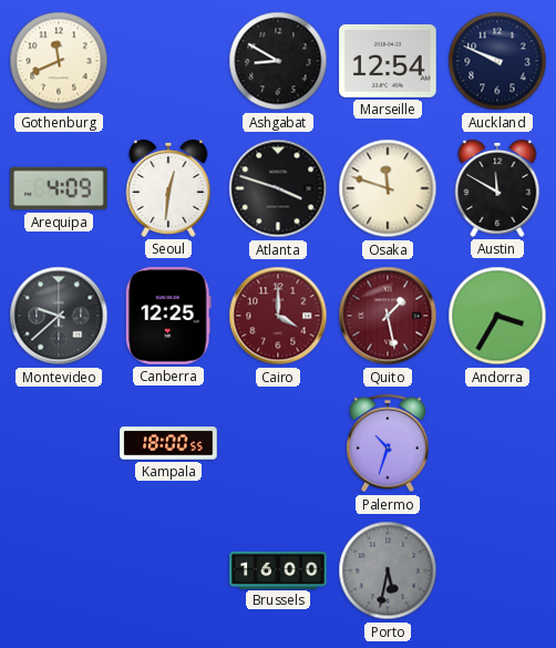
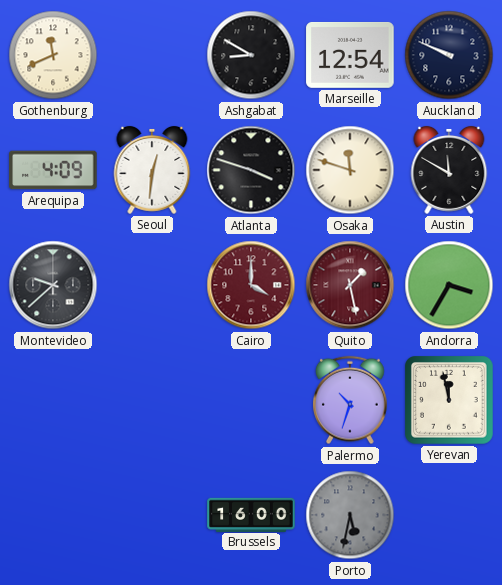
Canberra: 12:25 -> none (168, 316)
Kampala: 18:00 -> none (168, 443)
Yerevan: none -> 11:58 (450, 401)
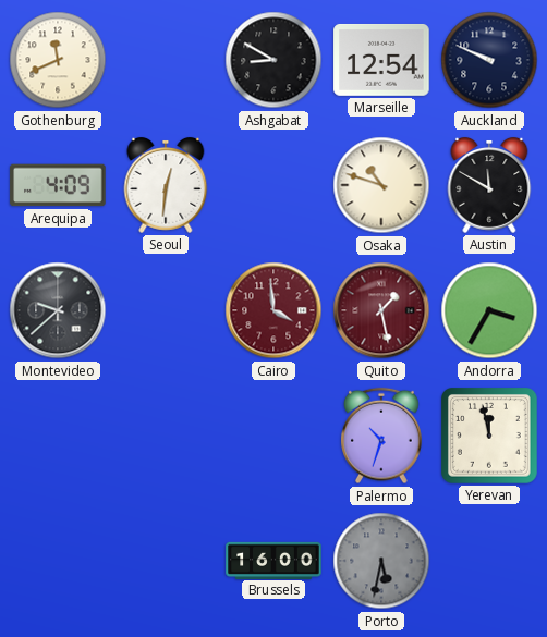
Atlanta: 3:48 -> none (251, 170)
Osaka: 11:48 -> 10:48 (381, 185)
Cairo: 4:00 -> 3:59 (273, 310)
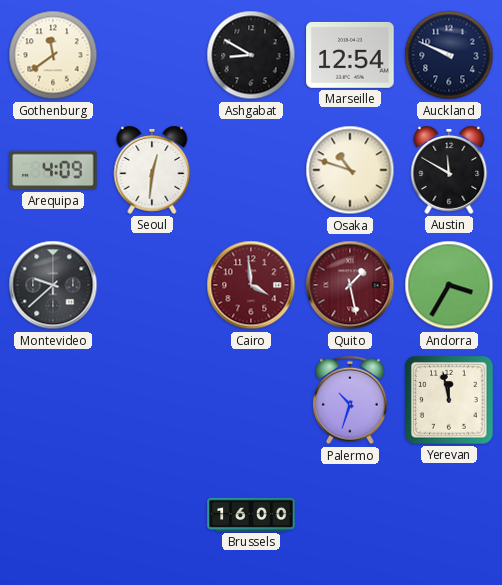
Gothenburg: 11:41 -> 11:39 (53, 55)
Porto: 5:32 -> none (381, 561)
